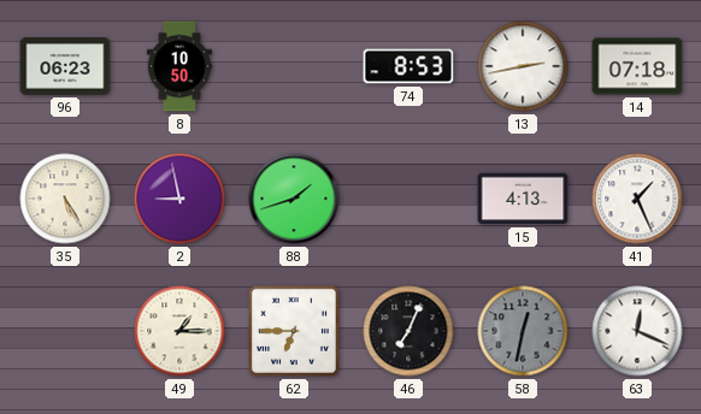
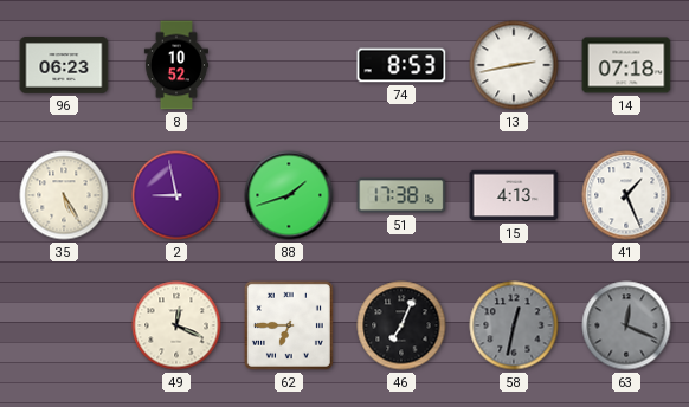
8: 10:50 -> 10:52 (176, 65)
51: none -> 17:38 (401, 195)
49: 1:15 -> 12:19 (176, 325)
63 dial: white -> grey (626, 325)
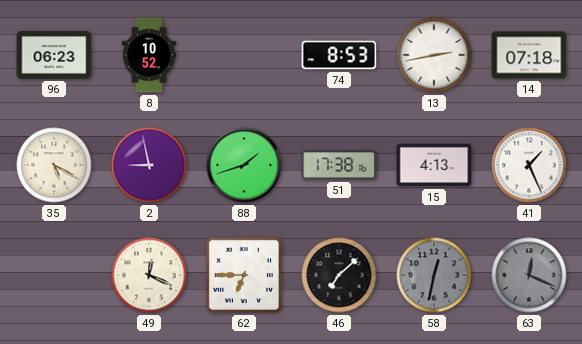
35: 5:25 -> 5:20 (54, 165)
46: 7:04 -> 7:08 (339, 275)
